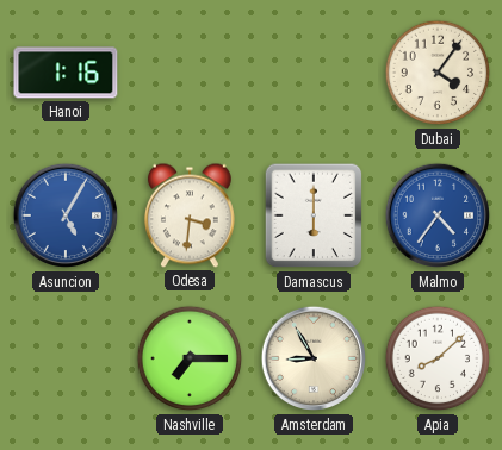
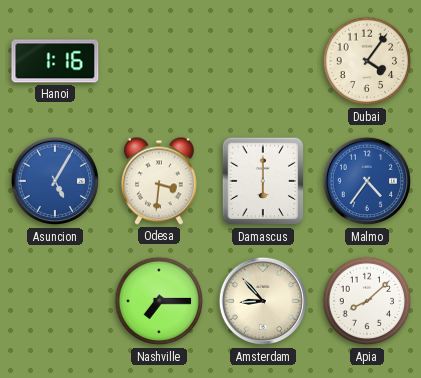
Amsterdam: 8:55 -> 8:53 (263, 301)
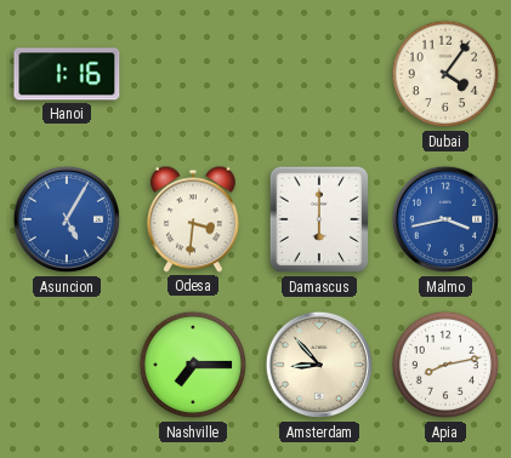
Malmo: 4:36 -> 3:43 (445, 219)
Apia: 8:08 -> 8:13 (445, 365)
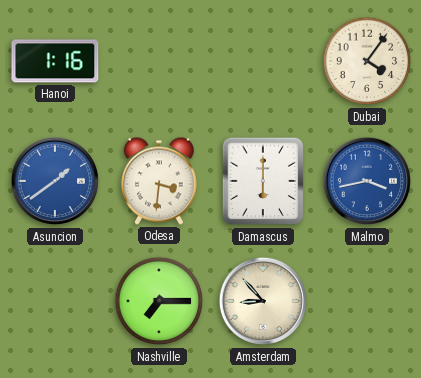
Asuncion: 5:05 -> 1:39 (55, 181)
Apia: 8:13 -> none (445, 365)
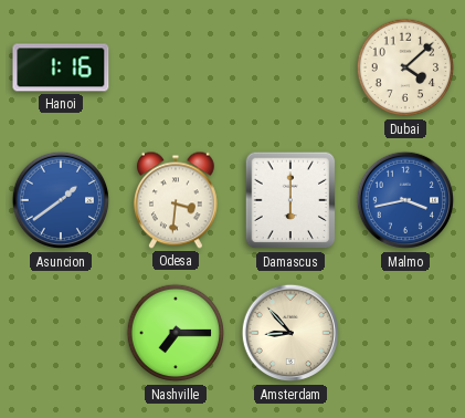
Dubai: 4:06 -> 4:08 (405, 67)
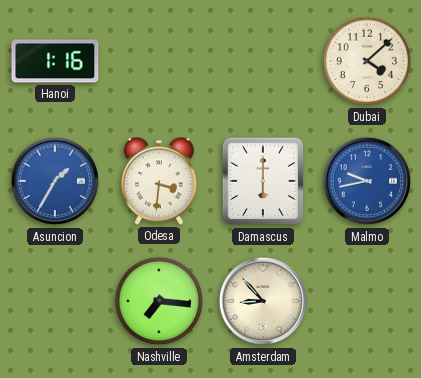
Asuncion: 1:39 -> 1:35 (55, 181)
Malmo: 3:43 -> 9:43 (367, 181)
Nashville: 7:15 -> 7:16 (159, 301)
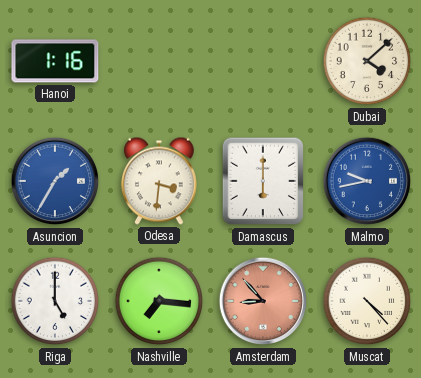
Riga: none -> 5:00 (55, 301)
Amsterdam dial: cream -> salmon (263, 301)
Muscat: none -> 4:23 (367, 301)
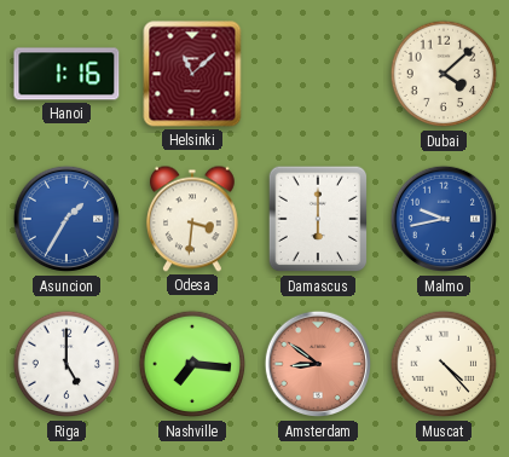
Helsinki: none -> 11:08 (192, 74)
Amsterdam: 8:53 -> 8:51 (318, 364)
